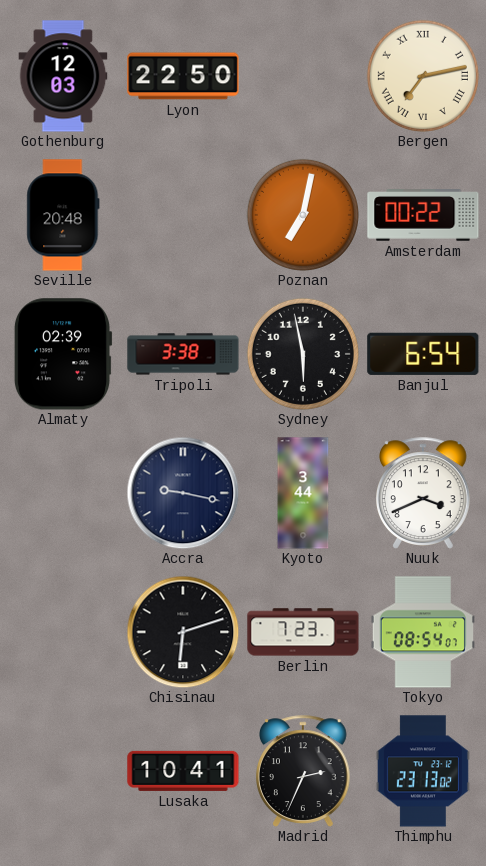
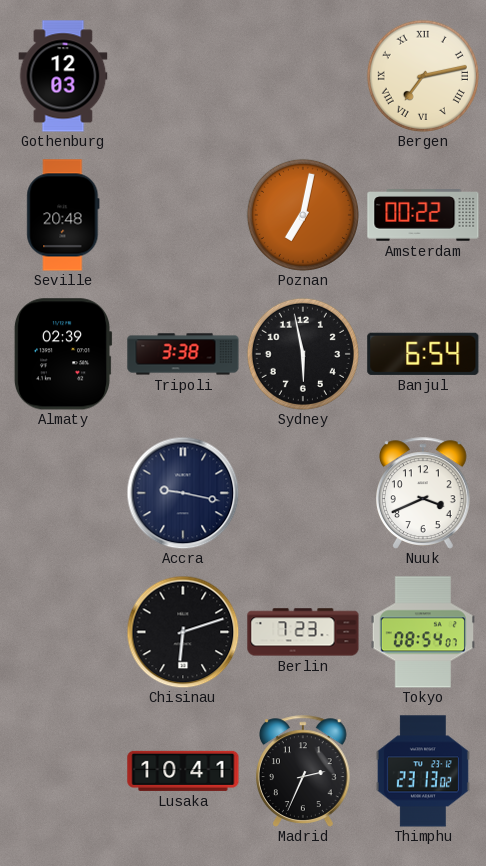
Lyon: 22:50 -> none (183, 76)
Kyoto: 3:44 -> none (303, 493)
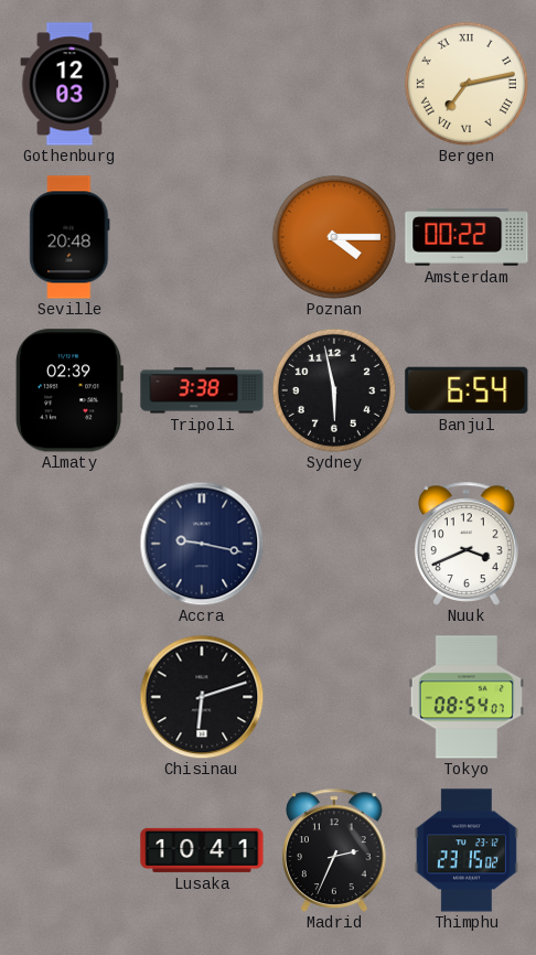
Poznan: 7:02 -> 4:15 (334, 237)
Berlin: 7:23 -> none (303, 632)
Thimphu: 23:13 -> 23:15 (467, 850)
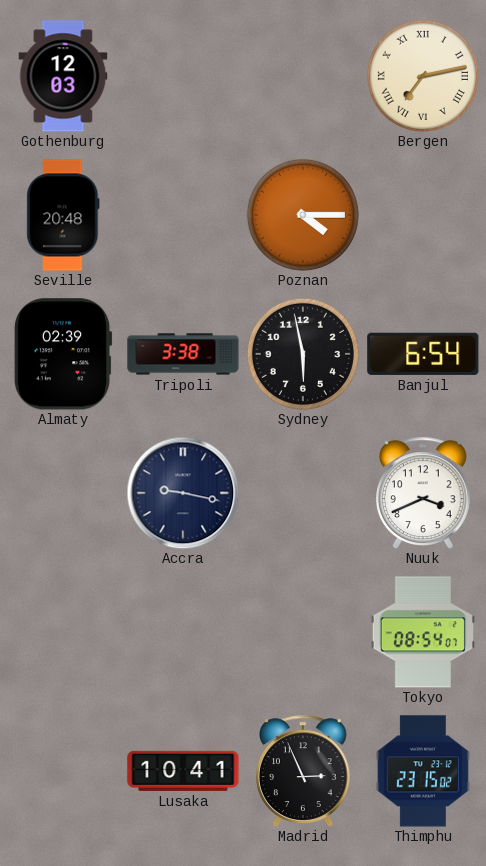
Amsterdam: 00:22 -> none (467, 238)
Chisinau: 6:12 -> none (202, 697)
Madrid: 2:34 -> 2:56 (304, 771)
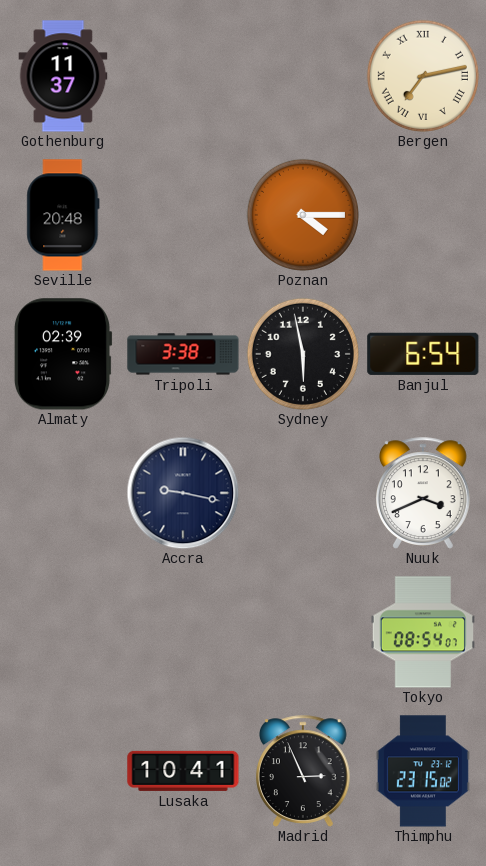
Gothenburg: 12:03 -> 11:37 (63, 76)
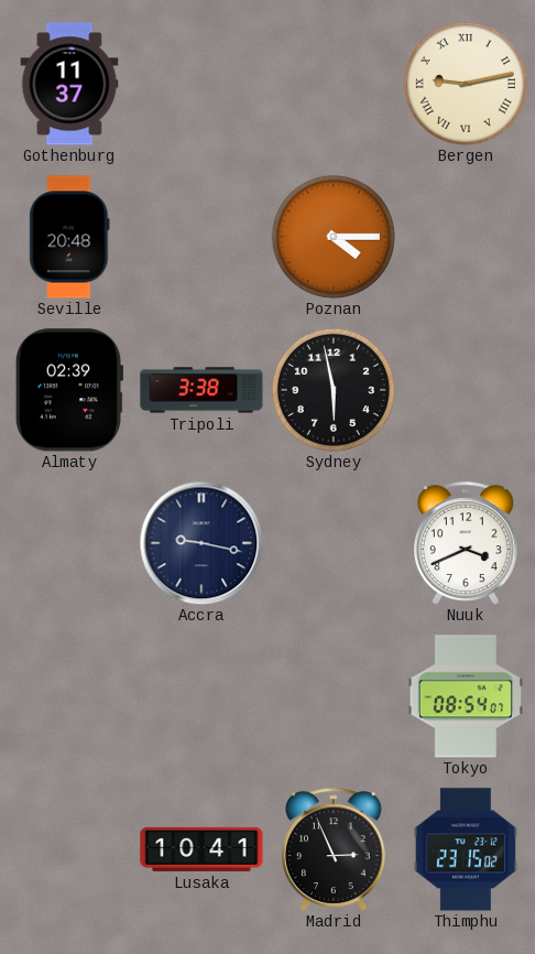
Bergen: 7:13 -> 9:13 (466, 84)
Banjul: 6:54 -> none (423, 354)
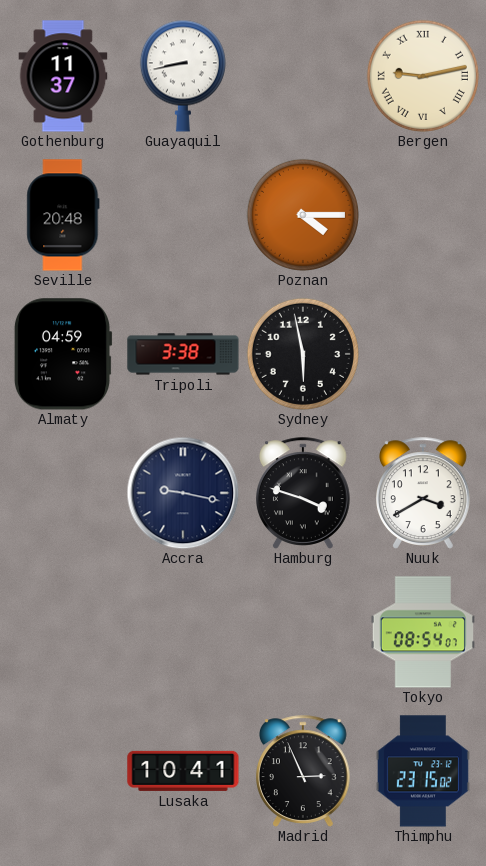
Guayaquil: none -> 8:43 (183, 76)
Almaty: 02:39 -> 04:59 (63, 354)
Hamburg: none -> 3:48 (304, 493)
Nuuk: 3:41 -> 3:40 (424, 493)
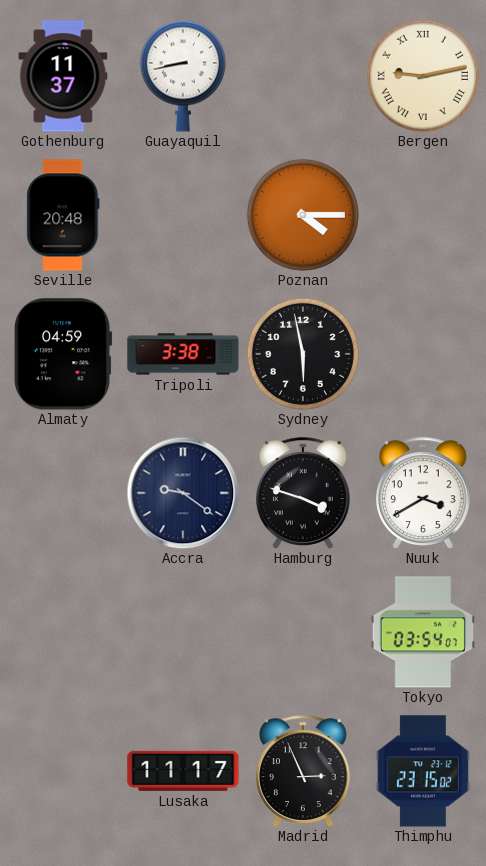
Accra: 9:17 -> 9:21 (183, 493)
Tokyo: 08:54 -> 03:54 (423, 632)
Lusaka: 10:41 -> 11:17 (183, 771)
